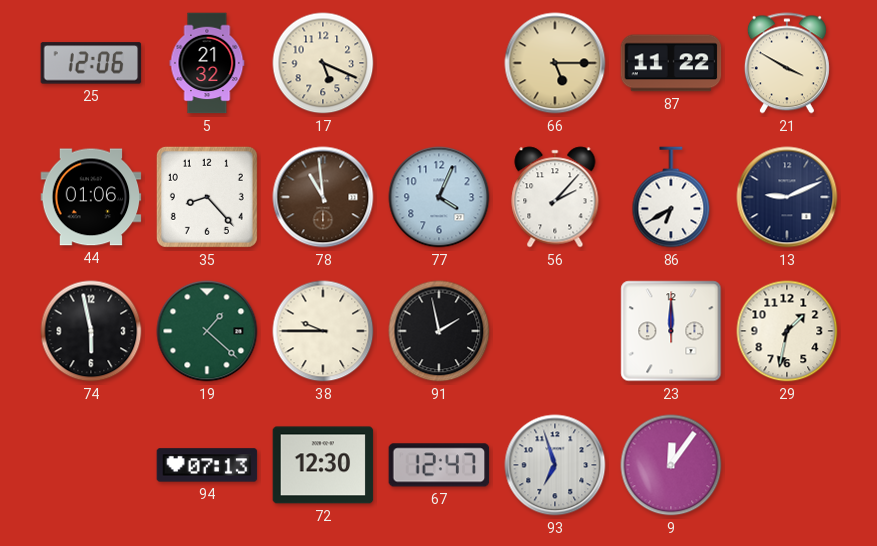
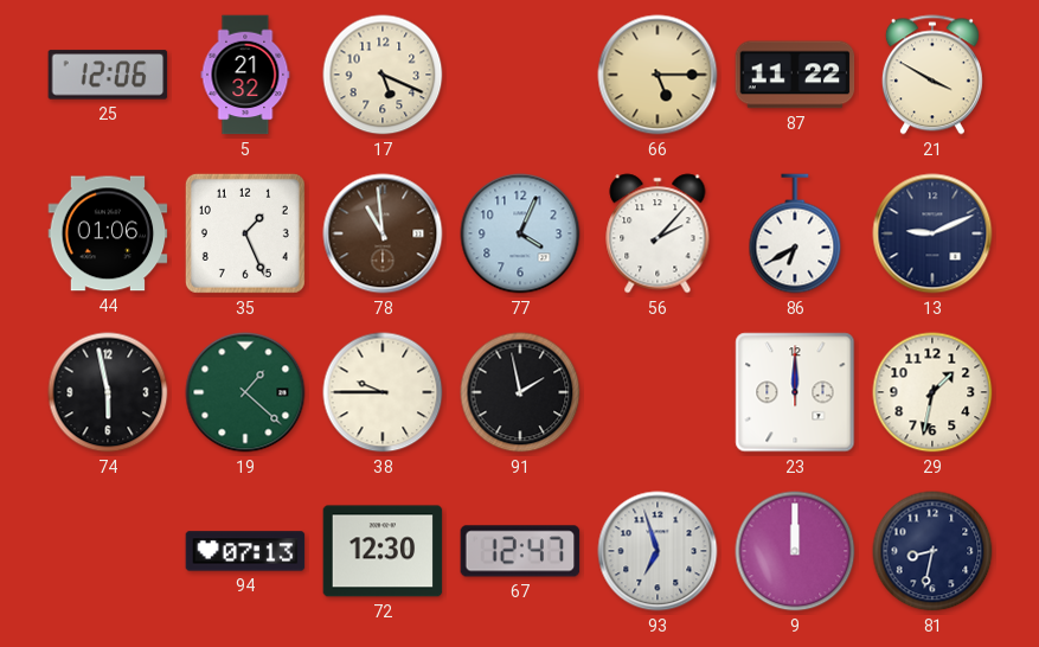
35: 8:23 -> 1:26 (245, 233)
9: 12:06 -> 12:00 (795, 551)
81: none -> 8:32 (932, 551)
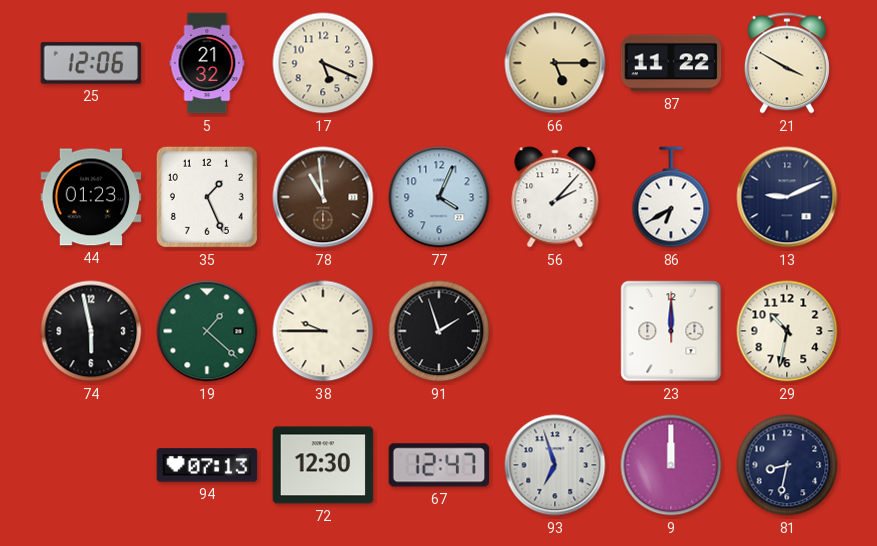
44: 01:06 -> 01:23 (91, 197)
91: 1:58 -> 1:57 (439, 331)
29: 1:32 -> 10:32 (787, 331)
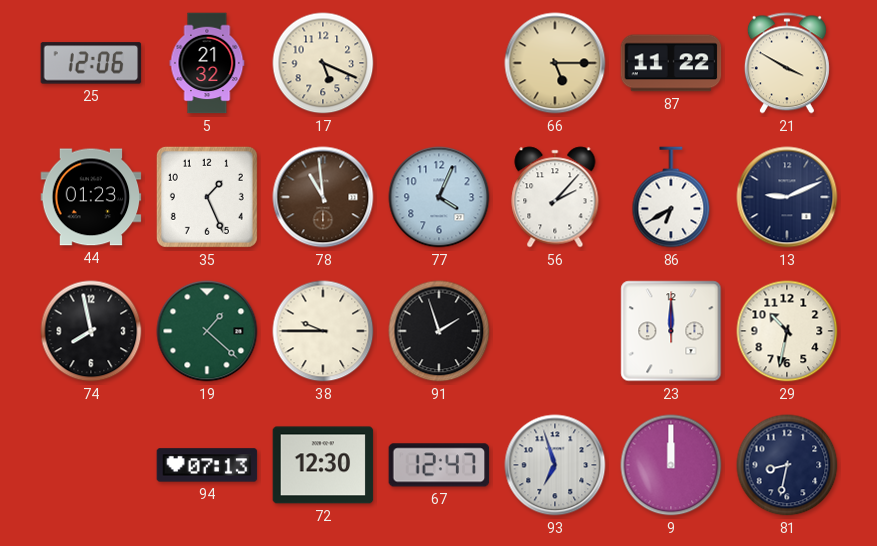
74: 5:58 -> 7:58 (91, 331)
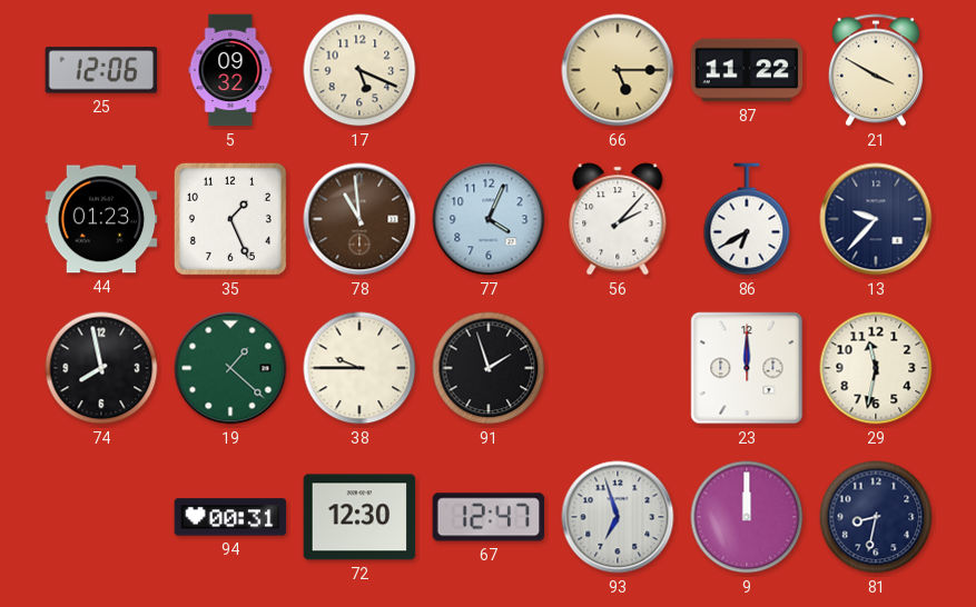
5: 21:32 -> 09:32 (230, 70)
13: 9:11 -> 9:37 (876, 219)
29: 10:32 -> 11:32 (876, 368)
94: 07:13 -> 00:31 (230, 517)
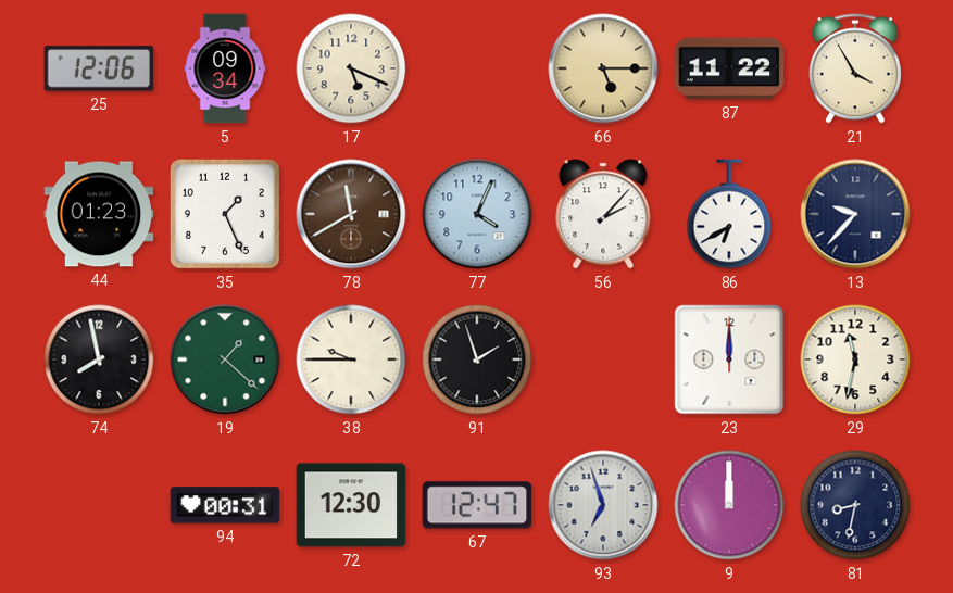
5: 09:32 -> 09:34 (225, 68)
21: 3:50 -> 3:55 (855, 68)
78: 10:59 -> 11:40 (351, 214)
